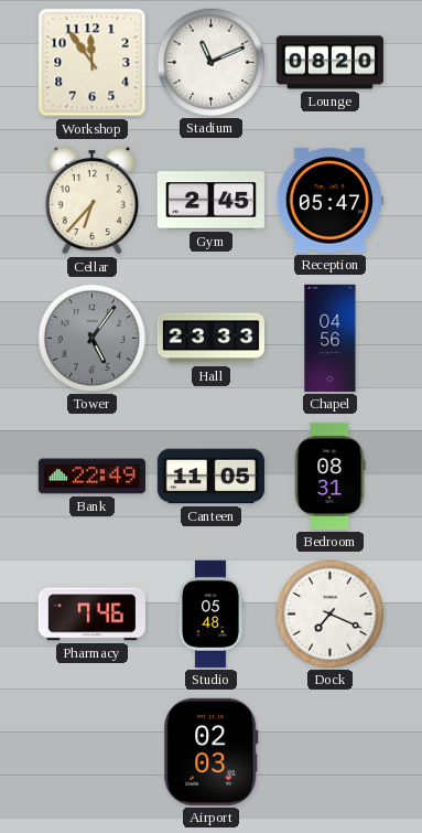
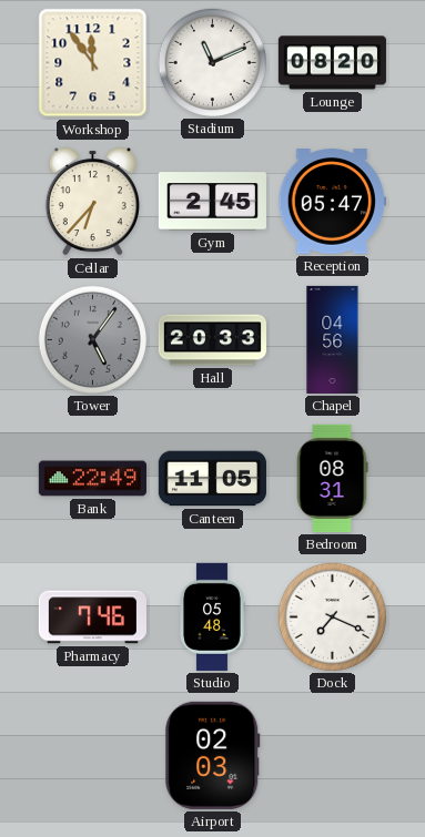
Hall: 23:33 -> 20:33 (212, 340)
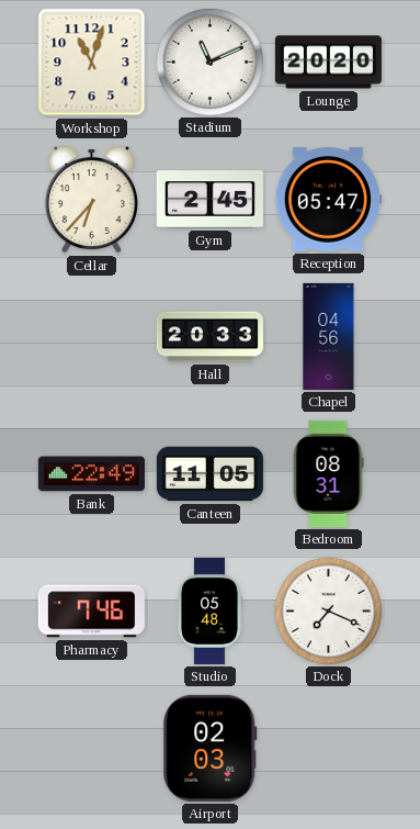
Workshop: 11:54 -> 11:03 (92, 63)
Lounge: 08:20 -> 20:20 (328, 63)
Tower: 5:06 -> none (92, 339)
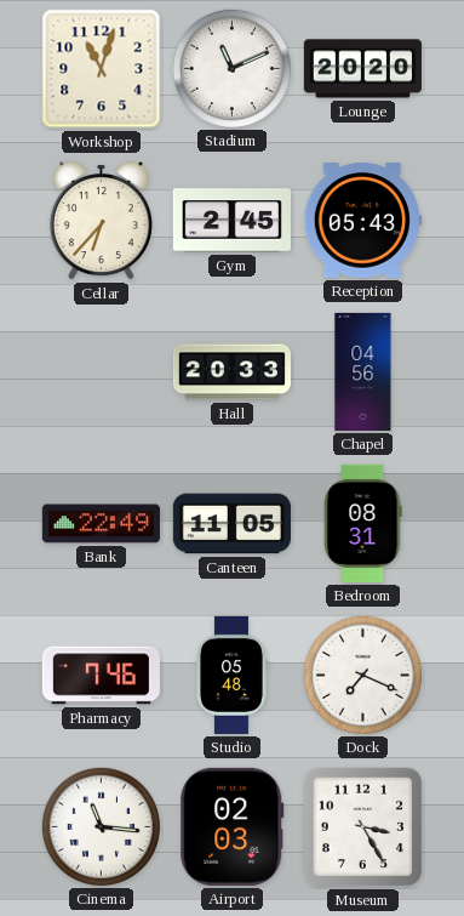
Reception: 05:47 -> 05:43 (362, 221)
Cinema: none -> 11:16 (101, 826)
Museum: none -> 3:25 (363, 827)
